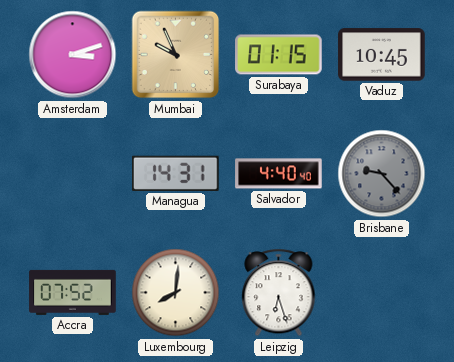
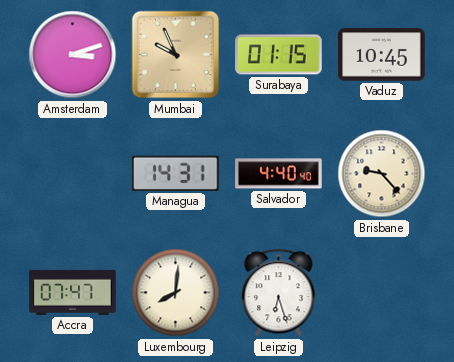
Brisbane dial: grey -> cream (382, 174)
Accra: 07:52 -> 07:47 (73, 292)
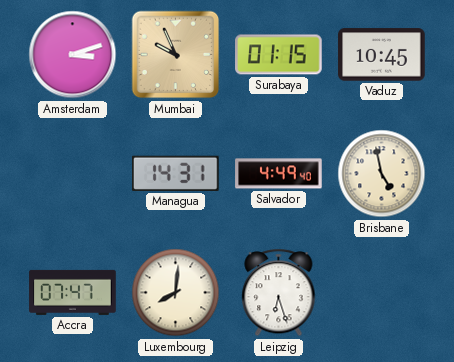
Salvador: 4:40 -> 4:49 (279, 174)
Brisbane: 9:23 -> 4:58 (382, 174)
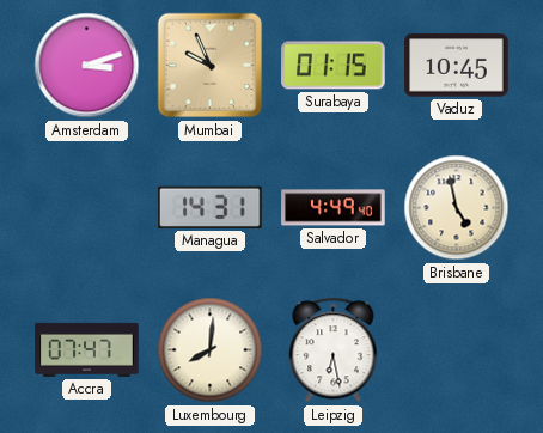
Leipzig: 6:27 -> 6:28 (334, 350)
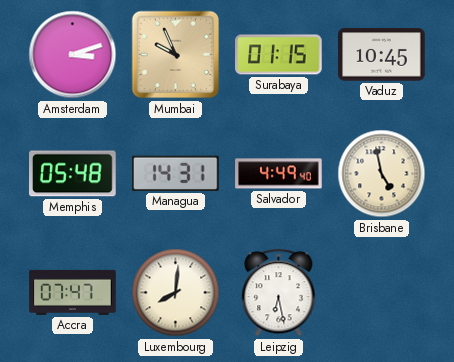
Memphis: none -> 05:48 (73, 174)
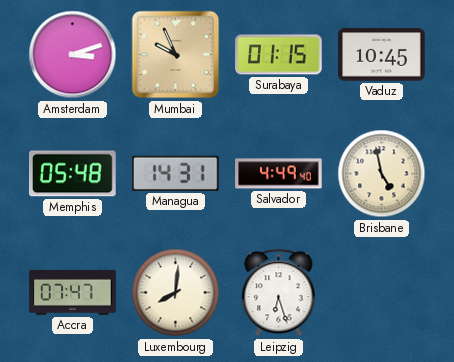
Leipzig: 6:28 -> 6:27 (279, 293)
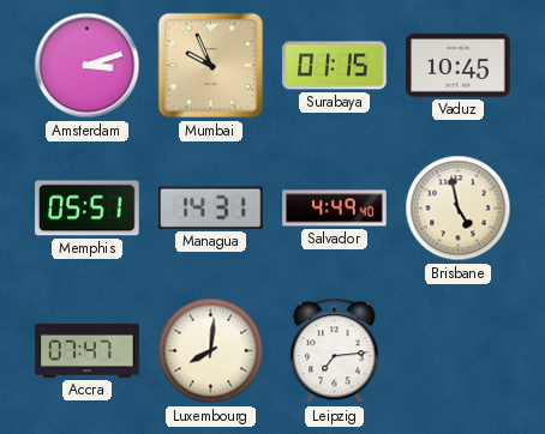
Memphis: 05:48 -> 05:51 (88, 209)
Leipzig: 6:27 -> 7:14 (335, 351)
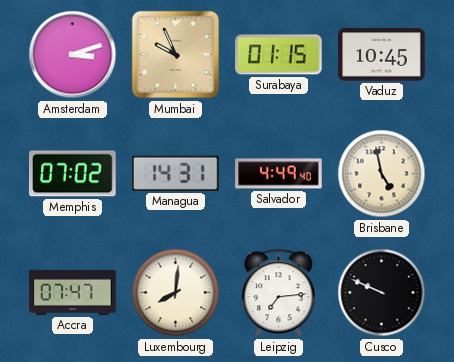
Memphis: 05:51 -> 07:02 (73, 174)
Cusco: none -> 9:49 (382, 293)
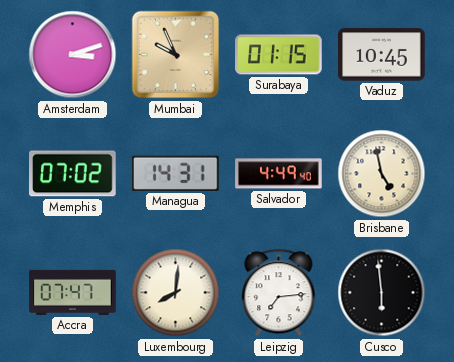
Cusco: 9:49 -> 5:59 (382, 293)
